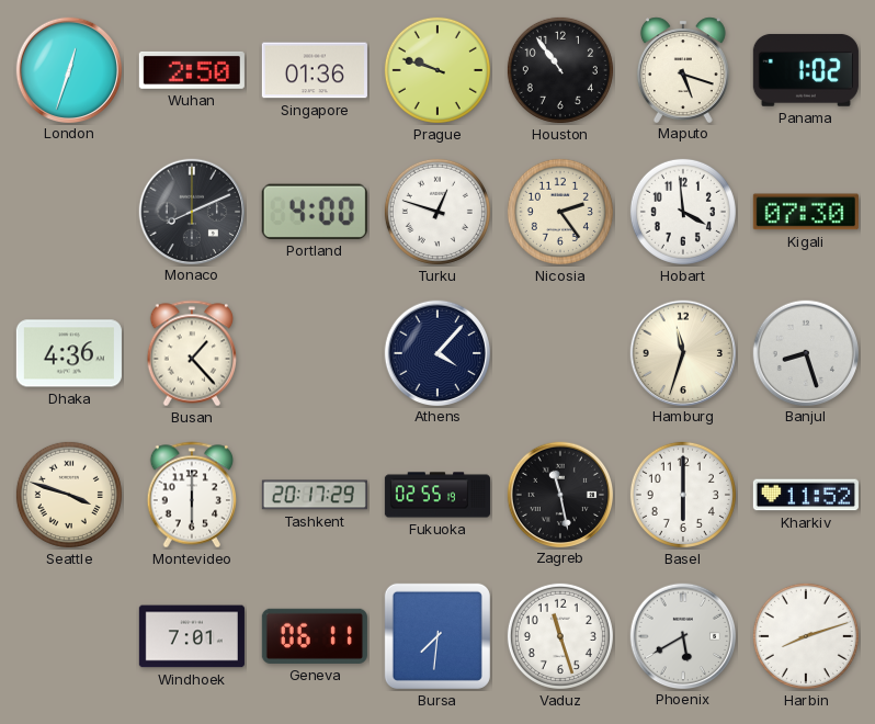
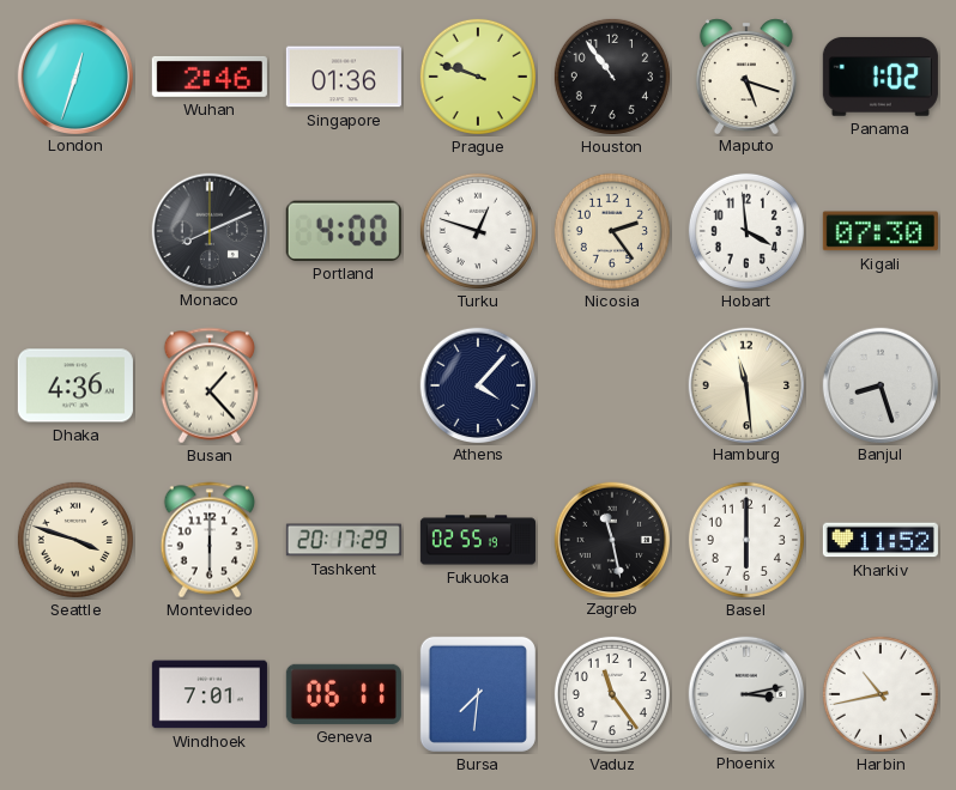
Wuhan: 2:50 -> 2:46 (210, 77)
Hamburg: 11:33 -> 11:29 (745, 384)
Vaduz: 11:27 -> 11:24 (612, 694)
Phoenix: 5:40 -> 3:13 (745, 693)
Harbin: 8:12 -> 10:43 (881, 694)
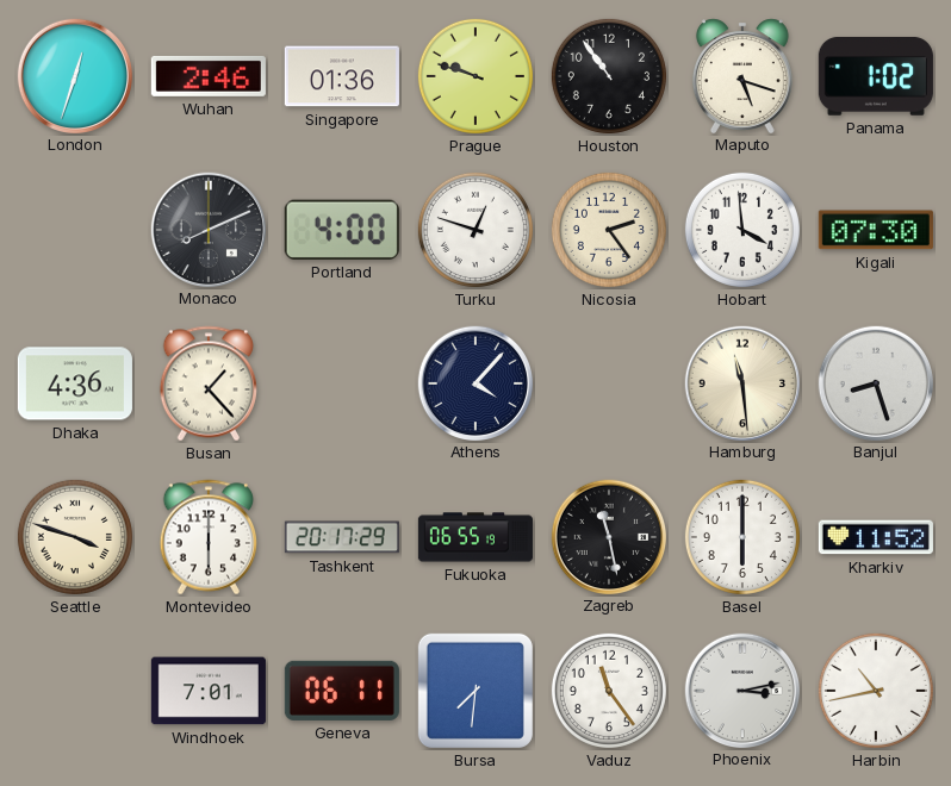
Fukuoka: 02:55 -> 06:55 (475, 537)
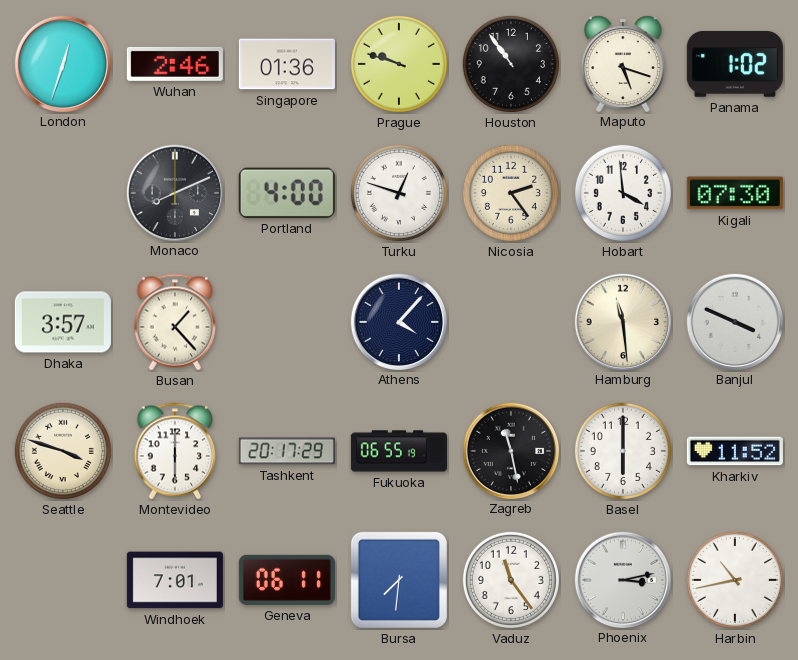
Dhaka: 4:36 -> 3:57 (63, 322)
Banjul: 8:27 -> 3:49 (734, 321)
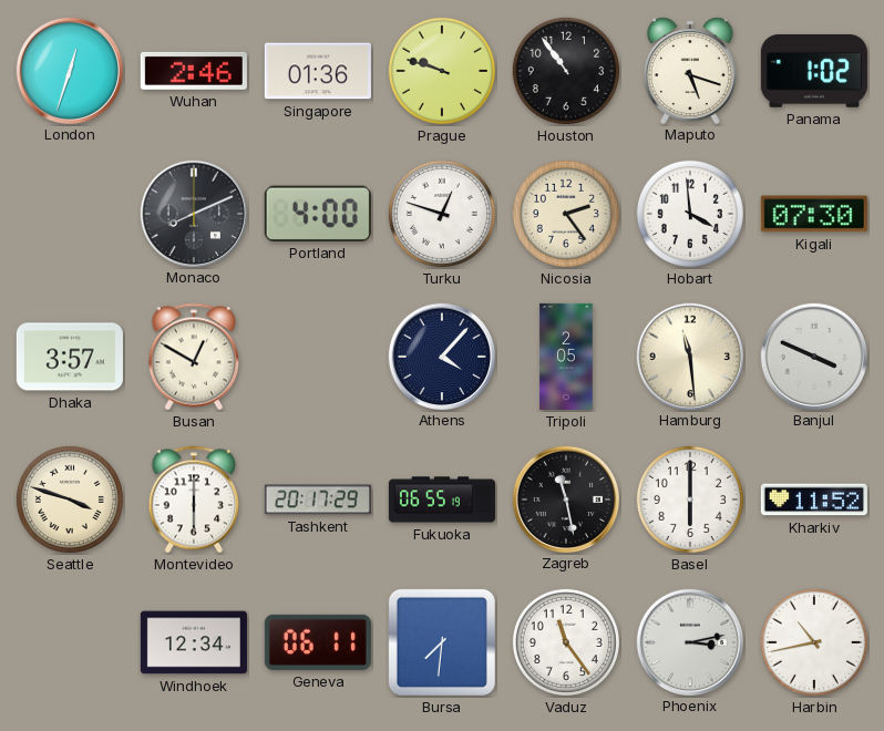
Busan: 1:23 -> 12:50 (194, 357)
Tripoli: none -> 2:05 (566, 357)
Windhoek: 7:01 -> 12:34 (194, 642)
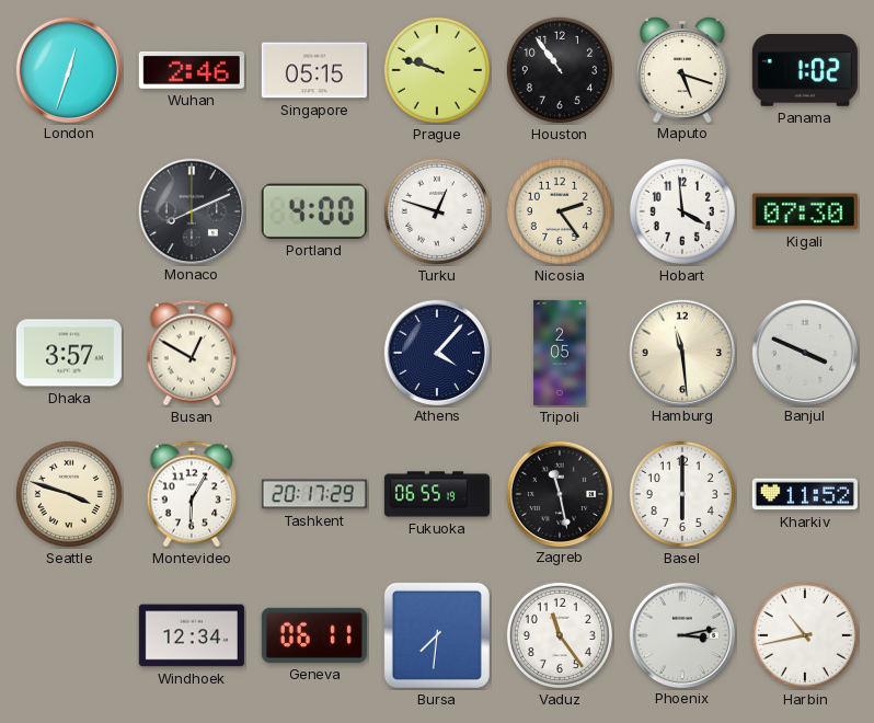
Singapore: 01:36 -> 05:15 (314, 70)
Montevideo: 6:00 -> 6:05 (192, 494)
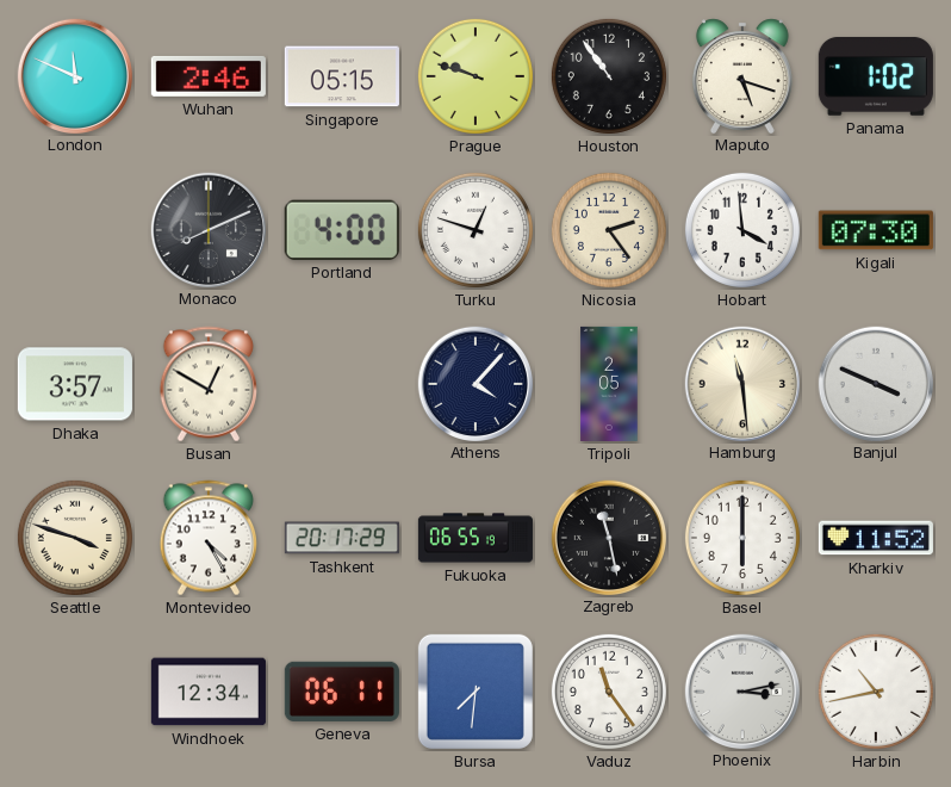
London: 12:33 -> 11:49 (74, 75)
Montevideo: 6:05 -> 4:25 (209, 538)
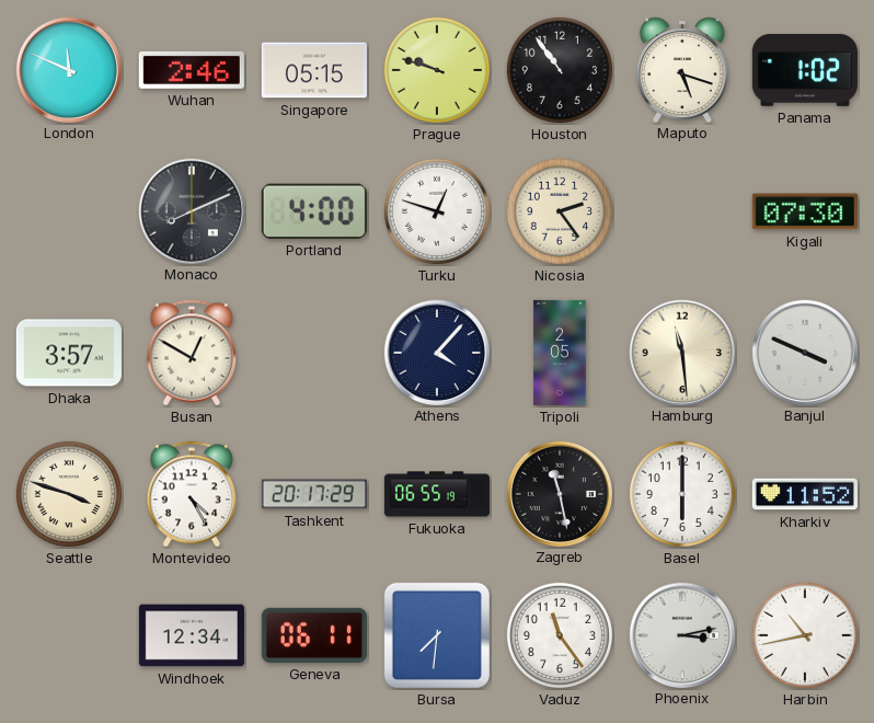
Hobart: 3:59 -> none (742, 230)
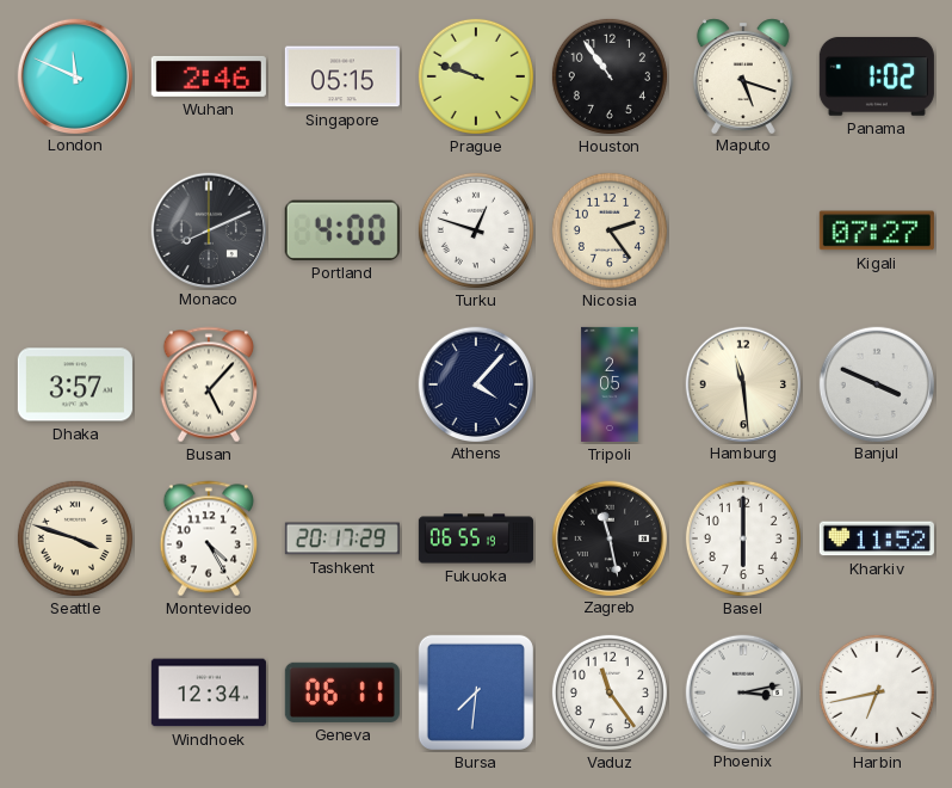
Kigali: 07:30 -> 07:27 (877, 230)
Busan: 12:50 -> 5:07 (209, 384)
Harbin: 10:43 -> 6:43 (877, 692)
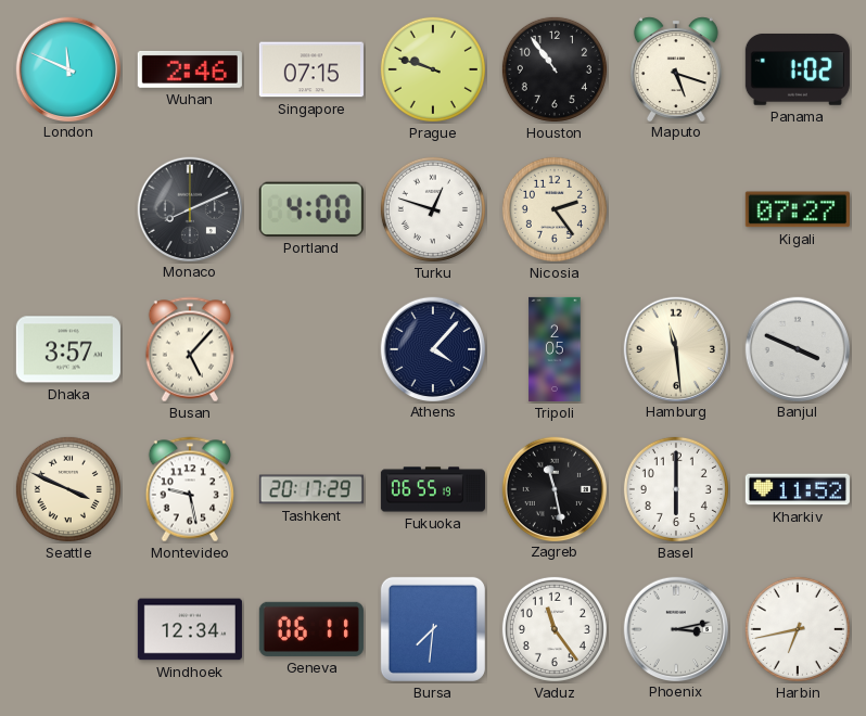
Singapore: 05:15 -> 07:15 (311, 69)
Seattle: 3:48 -> 3:49 (68, 489)
Montevideo: 4:25 -> 9:28 (190, 489)
